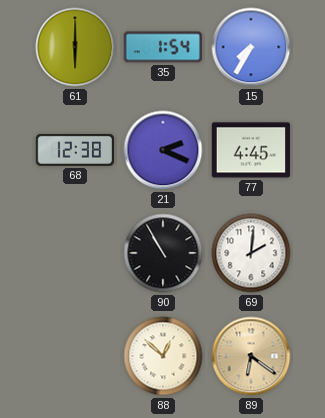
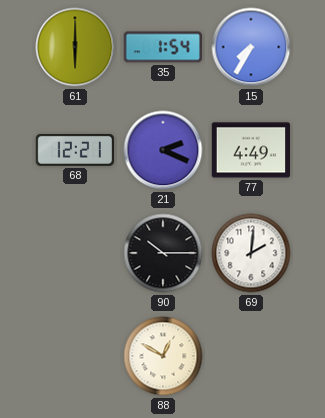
68: 12:38 -> 12:21 (75, 150)
77: 4:45 -> 4:49 (250, 150)
90: 10:55 -> 10:15 (163, 253)
88: 12:52 -> 12:50 (163, 356)
89: 6:21 -> none (251, 356)
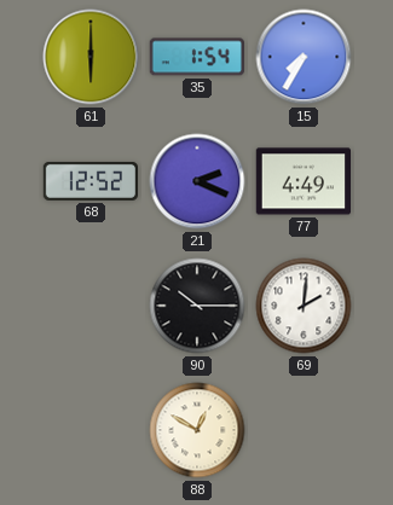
68: 12:21 -> 12:52 (91, 181)
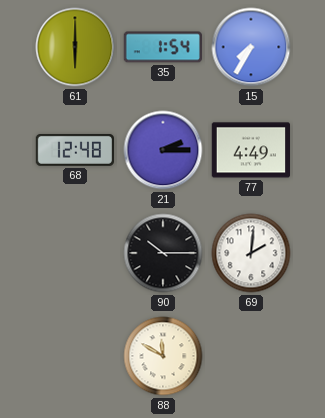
68: 12:52 -> 12:48 (75, 150)
21: 2:19 -> 2:15 (163, 150)
88: 12:50 -> 11:50 (163, 356)
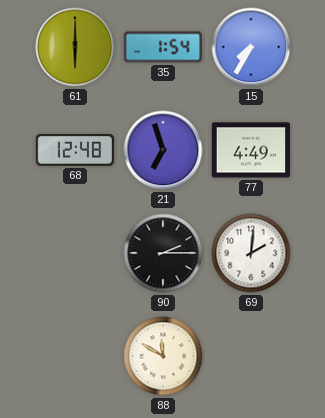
21: 2:15 -> 6:57 (163, 150)
90: 10:15 -> 2:15 (163, 253)
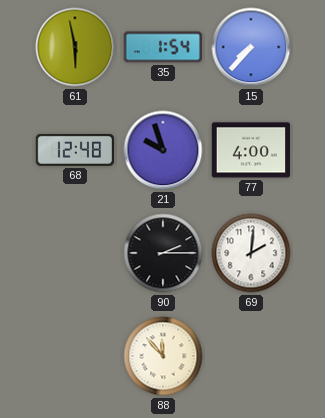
61: 6:00 -> 5:58 (75, 47)
15: 7:35 -> 7:37 (251, 47)
21: 6:57 -> 9:57 (163, 150)
77: 4:49 -> 4:00 (250, 150)
88: 11:50 -> 11:53 (163, 356)
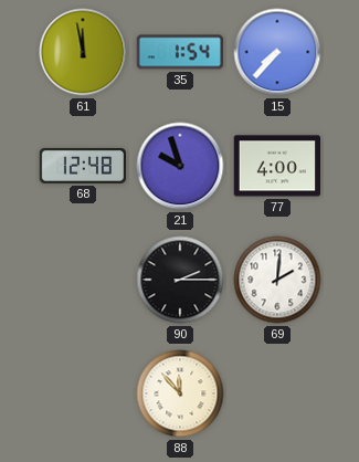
61: 5:58 -> 11:58 (83, 52)
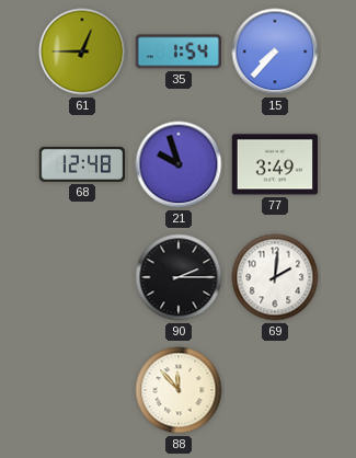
61: 11:58 -> 12:45 (82, 51)
77: 4:00 -> 3:49 (274, 164)
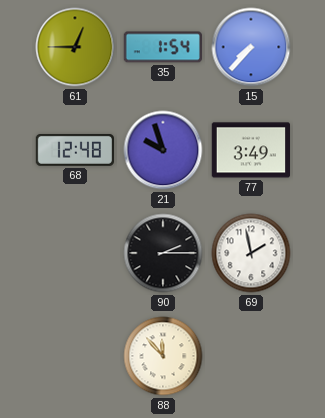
69: 2:01 -> 1:58 (251, 253)
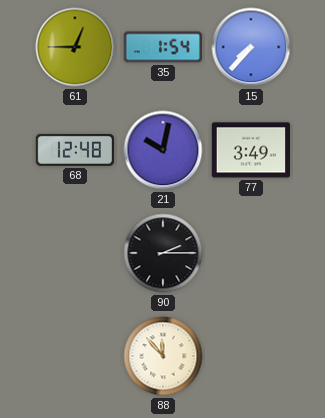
21: 9:57 -> 10:02 (163, 150)
69: 1:58 -> none (251, 253)
